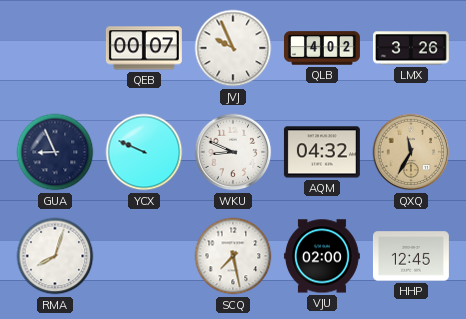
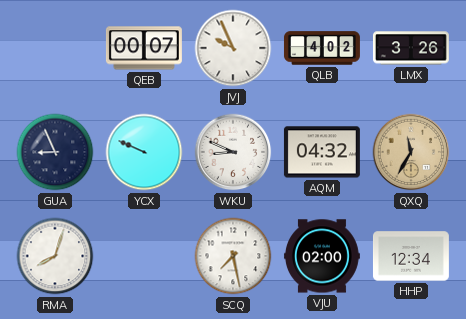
HHP: 12:45 -> 12:34 (411, 256)
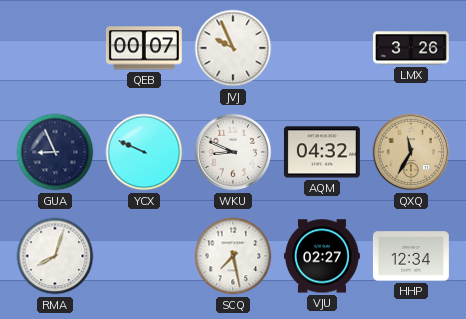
QLB: 4:02 -> none (322, 48)
VJU: 02:00 -> 02:27 (322, 256)
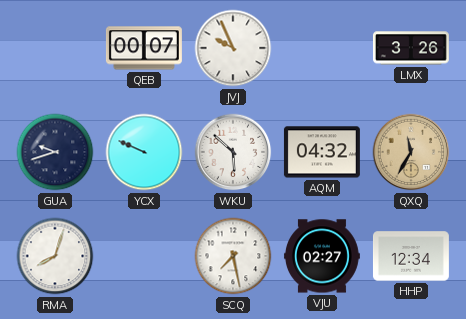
GUA: 8:56 -> 9:42 (55, 152)
WKU: 8:49 -> 5:52 (233, 152)
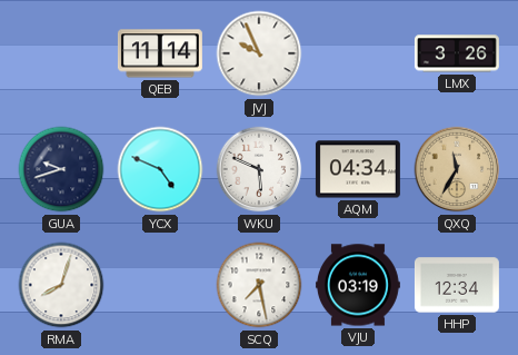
QEB: 00:07 -> 11:14 (160, 53)
YCX: 9:49 -> 4:49 (160, 169)
WKU: 5:52 -> 5:49 (259, 169)
AQM: 04:32 -> 04:34 (358, 169)
VJU: 02:27 -> 03:19 (358, 285)
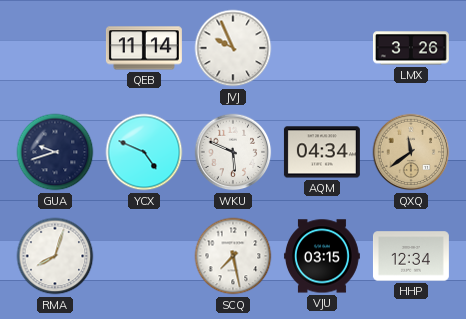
QXQ: 11:35 -> 11:39 (411, 152)
VJU: 03:19 -> 03:15 (322, 256)
